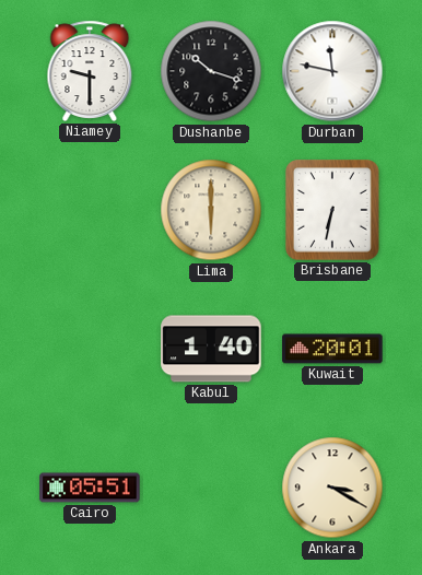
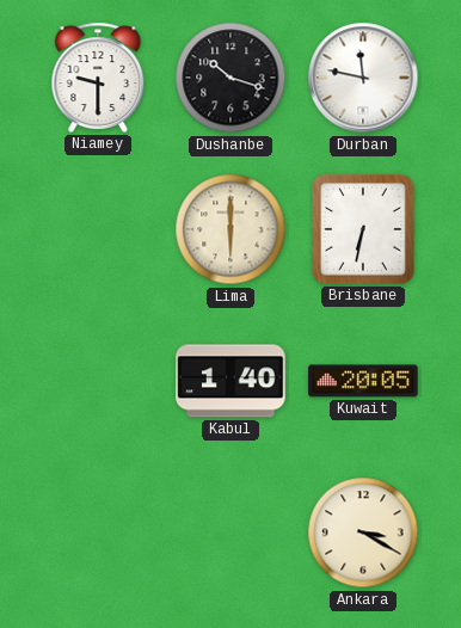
Kuwait: 20:01 -> 20:05 (363, 381)
Cairo: 05:51 -> none (90, 488)
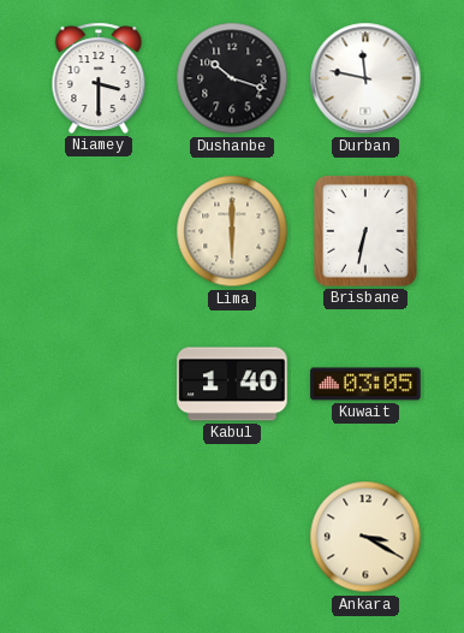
Niamey: 9:30 -> 3:30 (99, 78)
Kuwait: 20:05 -> 03:05 (365, 384)
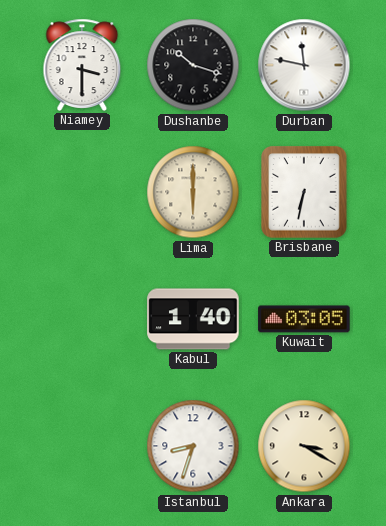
Istanbul: none -> 8:33 (193, 446)
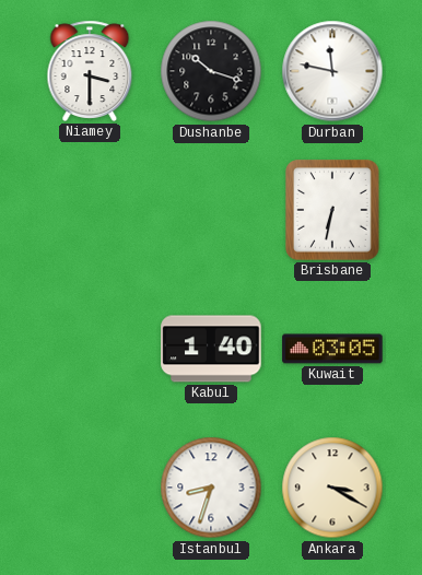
Lima: 6:00 -> none (193, 192)
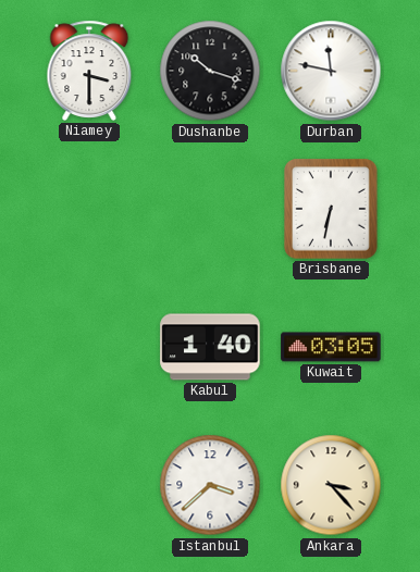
Istanbul: 8:33 -> 3:38 (210, 485)
Ankara: 3:20 -> 3:23 (331, 485)
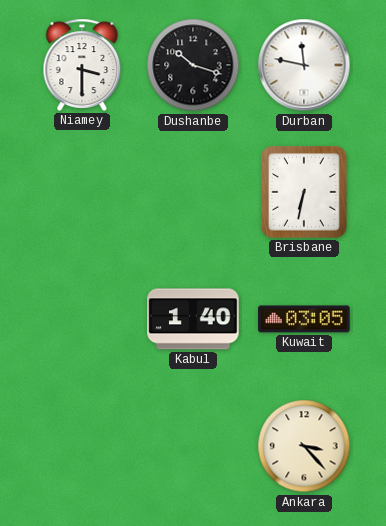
Istanbul: 3:38 -> none (210, 485)
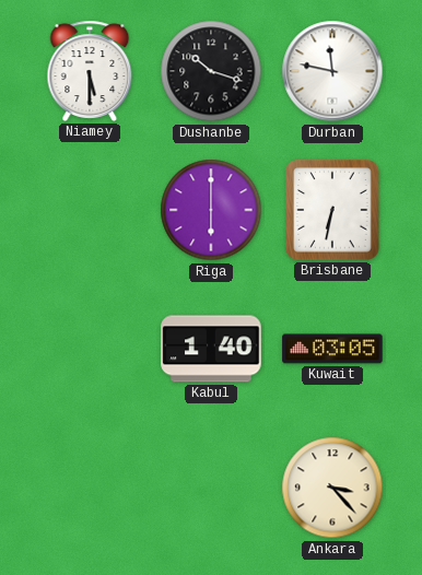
Niamey: 3:30 -> 5:30 (90, 71)
Riga: none -> 6:00 (211, 210)
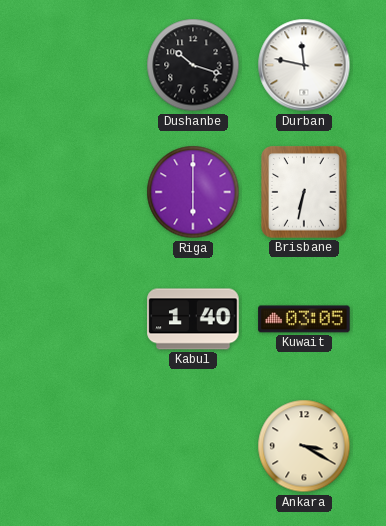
Niamey: 5:30 -> none (90, 71)
Ankara: 3:23 -> 3:20 (304, 446)
